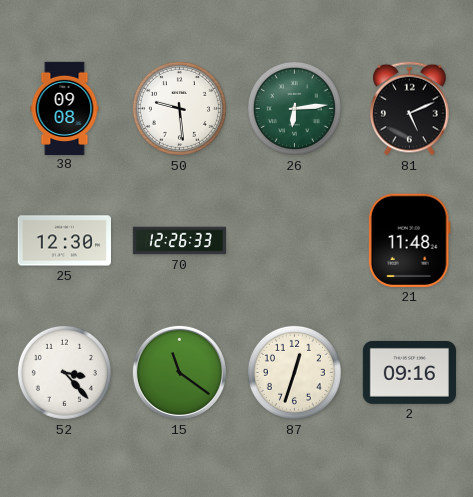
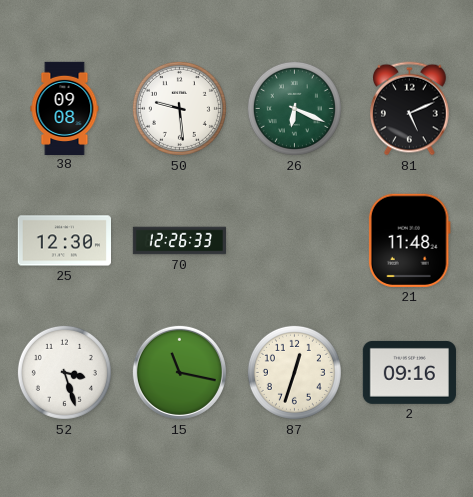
26: 6:14 -> 6:19 (294, 108)
52: 3:23 -> 3:27 (64, 372)
15: 11:21 -> 11:17 (179, 372)
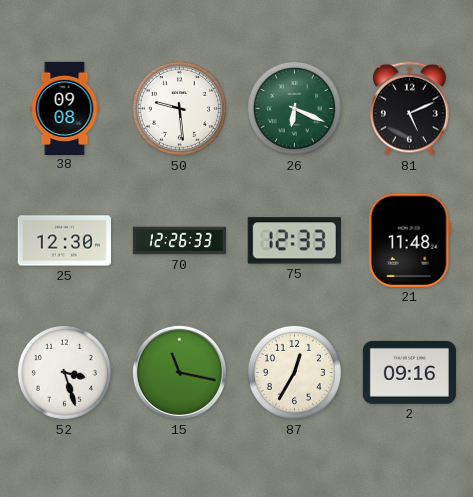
75: none -> 12:33 (294, 241)
87: 12:33 -> 12:35 (294, 372)
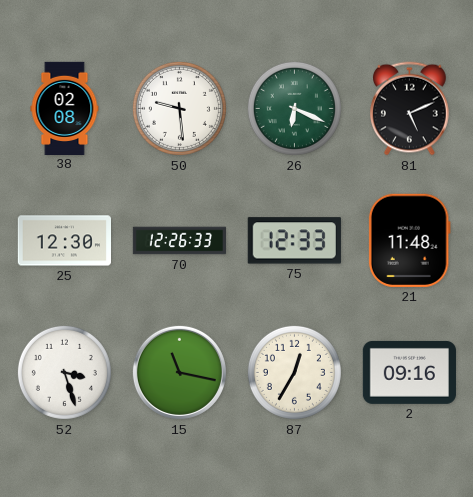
38: 09:08 -> 02:08 (65, 108)
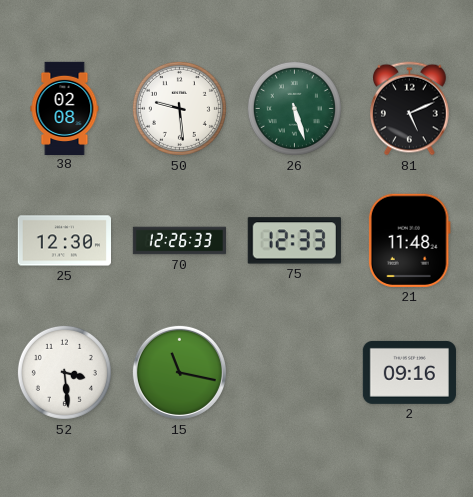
26: 6:19 -> 5:27 (294, 108)
52: 3:27 -> 3:29 (64, 372)
87: 12:35 -> none (294, 372)
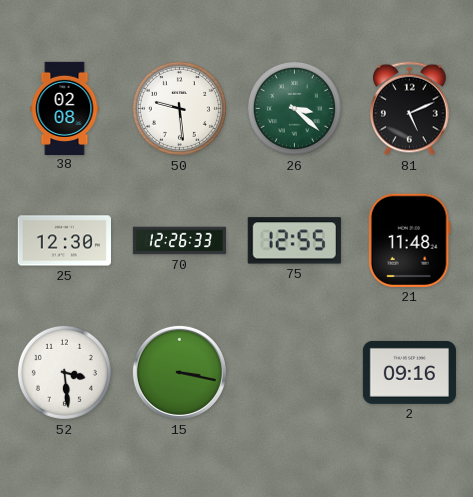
26: 5:27 -> 3:22 (294, 108)
75: 12:33 -> 12:55 (294, 241)
15: 11:17 -> 3:17 (179, 372)
